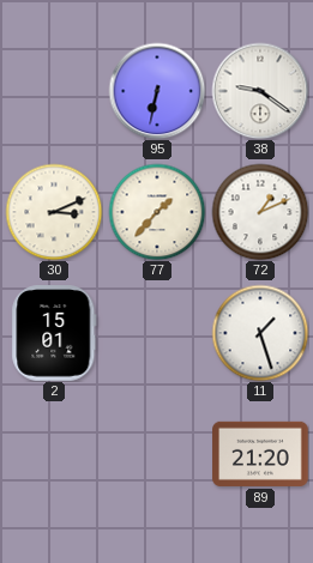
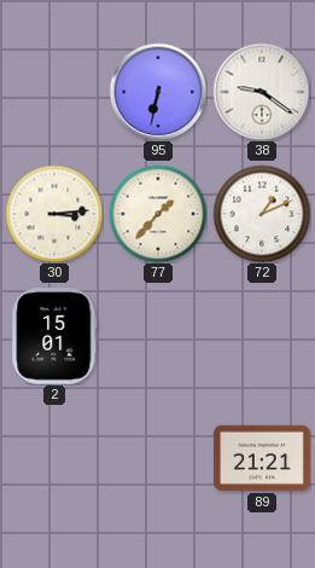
30: 3:11 -> 3:14 (54, 214)
11: 1:27 -> none (260, 333)
89: 21:20 -> 21:21 (262, 458)
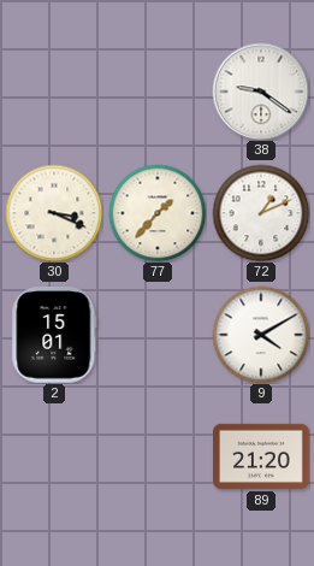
95: 6:32 -> none (158, 92)
30: 3:14 -> 3:19 (54, 213)
9: none -> 4:10 (261, 335)
89: 21:21 -> 21:20 (261, 456)
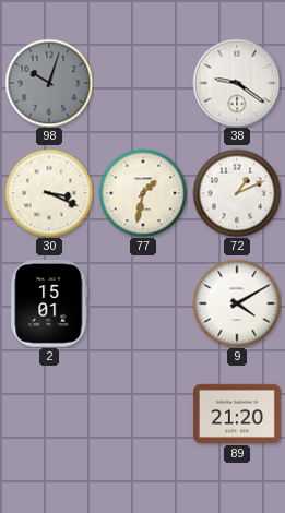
98: none -> 10:03 (49, 83)
77: 1:37 -> 1:32 (143, 193)
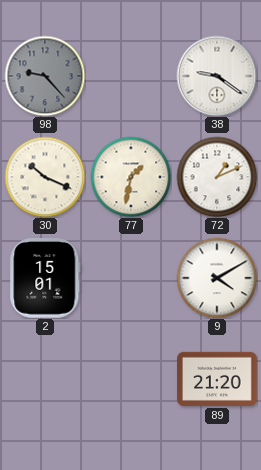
98: 10:03 -> 9:23 (45, 76)
30: 3:19 -> 10:19 (45, 177)
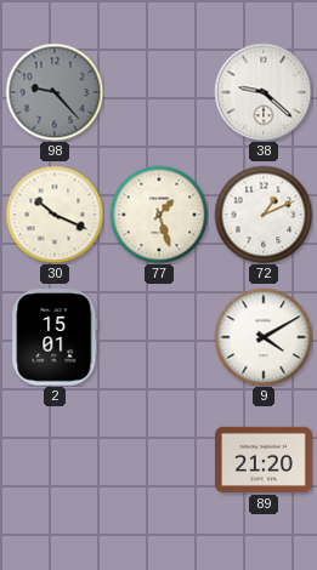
38: 9:21 -> 9:22 (264, 92)
77: 1:32 -> 1:27 (159, 215)
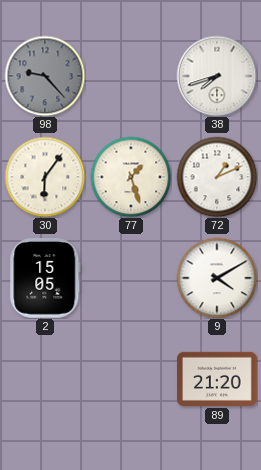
38: 9:22 -> 7:42 (217, 76)
30: 10:19 -> 6:06 (45, 177)
2: 15:01 -> 15:05 (45, 279)
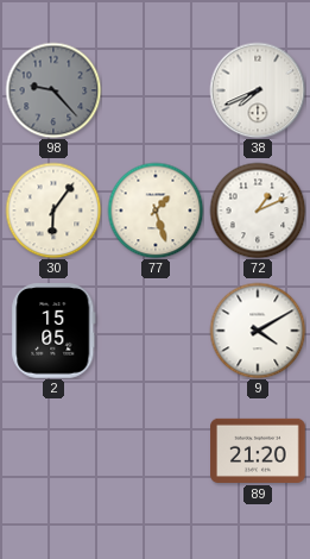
38: 7:42 -> 7:41 (258, 90)
